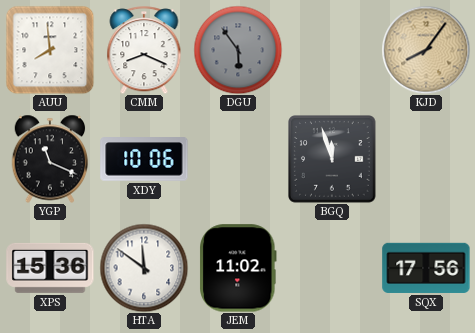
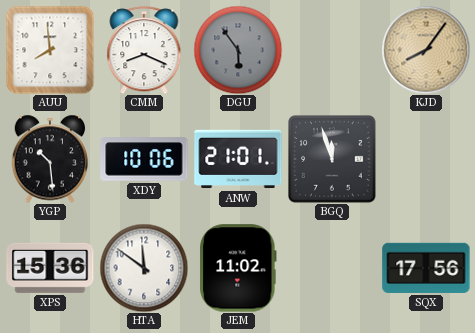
YGP: 11:19 -> 10:29 (50, 159)
ANW: none -> 21:01 (238, 159)
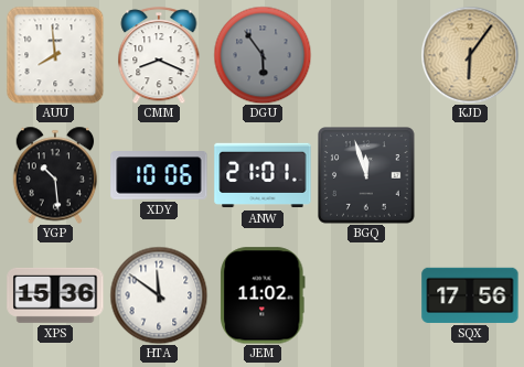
KJD: 8:06 -> 6:06 (470, 55)
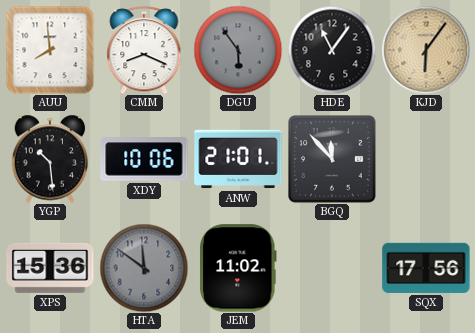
HDE: none -> 11:06 (332, 50)
BGQ: 11:57 -> 11:53 (333, 160)
HTA dial: white -> grey (144, 268)
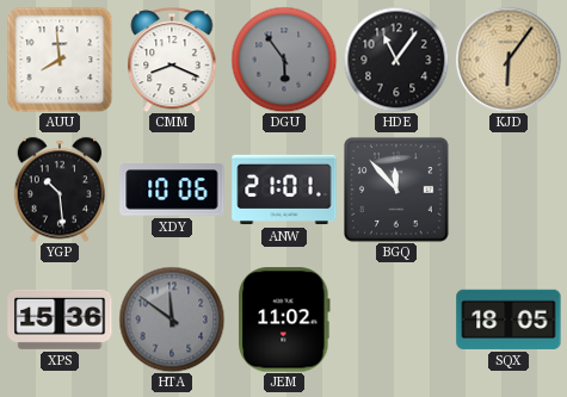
SQX: 17:56 -> 18:05 (509, 320)
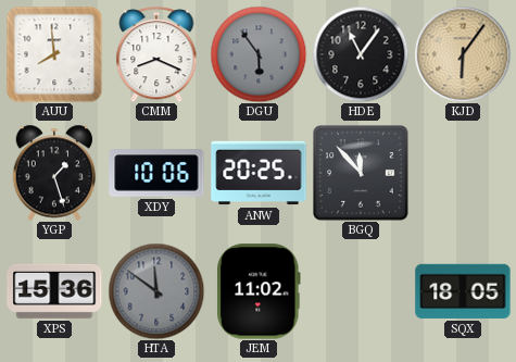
YGP: 10:29 -> 1:27 (54, 173)
ANW: 21:01 -> 20:25 (259, 173)
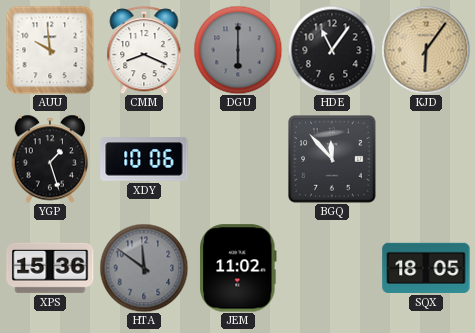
AUU: 7:59 -> 9:59 (50, 50)
DGU: 5:54 -> 6:00 (238, 50)
ANW: 20:25 -> none (259, 173)
